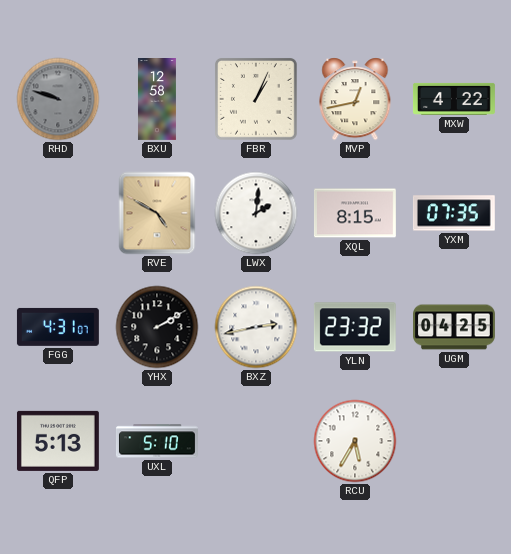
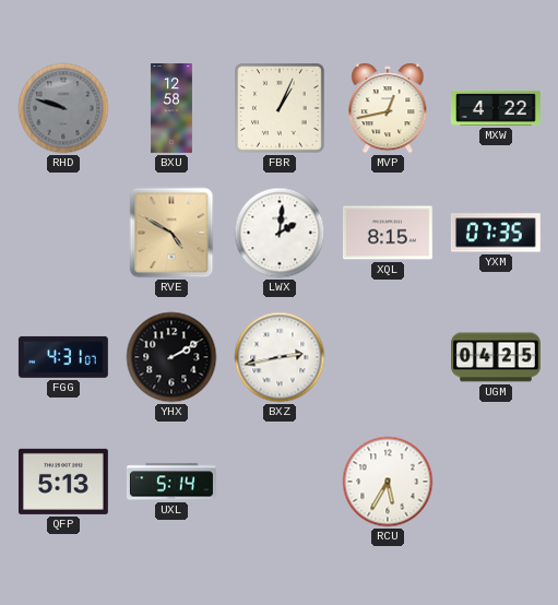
YLN: 23:32 -> none (355, 327)
UXL: 5:10 -> 5:14 (171, 482)
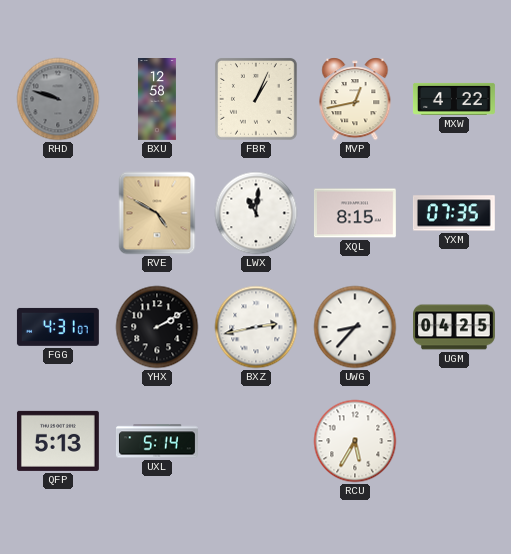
LWX: 2:01 -> 11:01 (256, 213)
UWG: none -> 8:37 (355, 327)
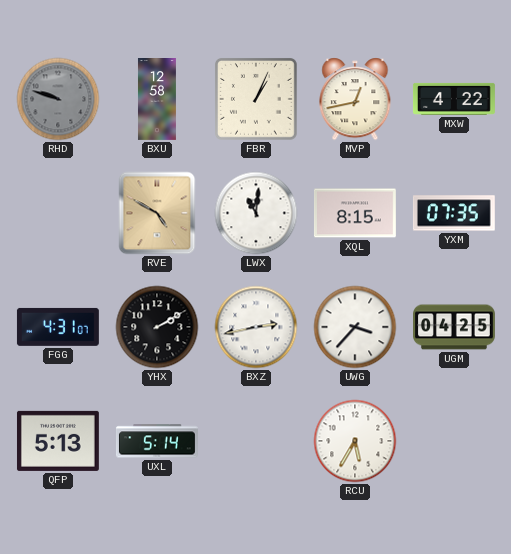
UWG: 8:37 -> 3:37 (355, 327)
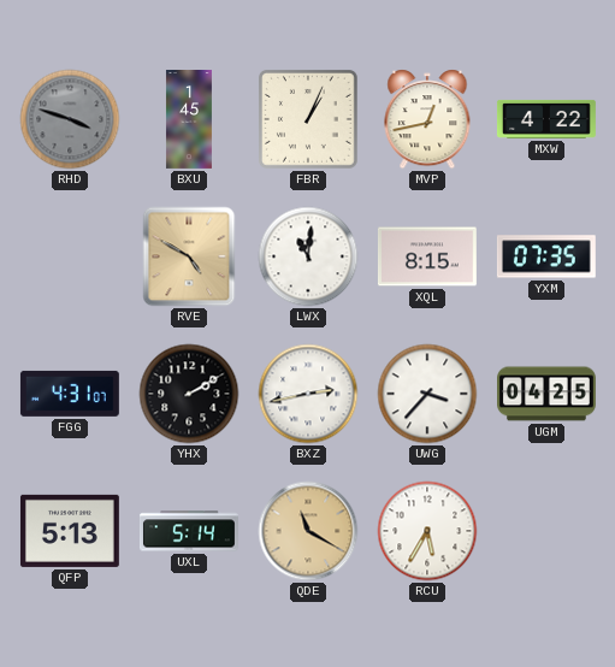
RHD: 9:48 -> 3:48 (70, 119)
BXU: 12:58 -> 1:45 (189, 120)
QDE: none -> 11:20 (308, 531)
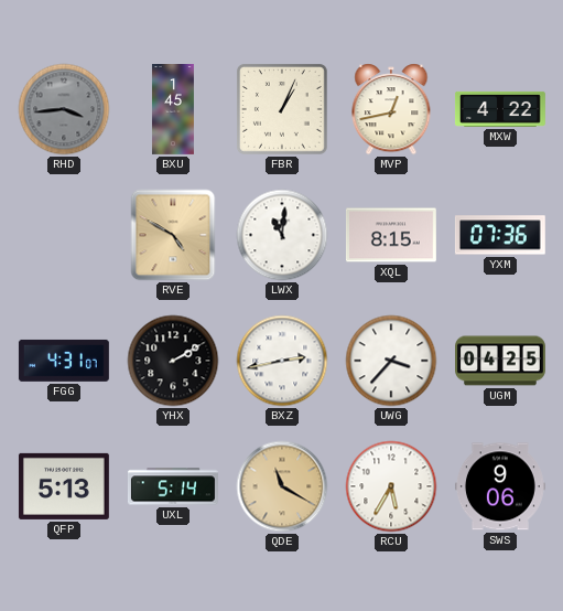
RHD: 3:48 -> 3:44 (64, 109)
YXM: 07:35 -> 07:36 (500, 235)
SWS: none -> 9:06 (500, 486)
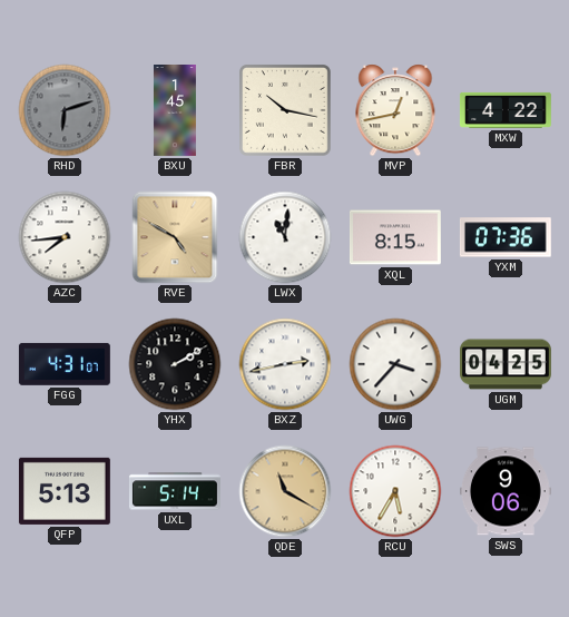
RHD: 3:44 -> 6:12 (65, 110)
FBR: 1:04 -> 10:17 (286, 111)
AZC: none -> 7:44 (65, 237)
